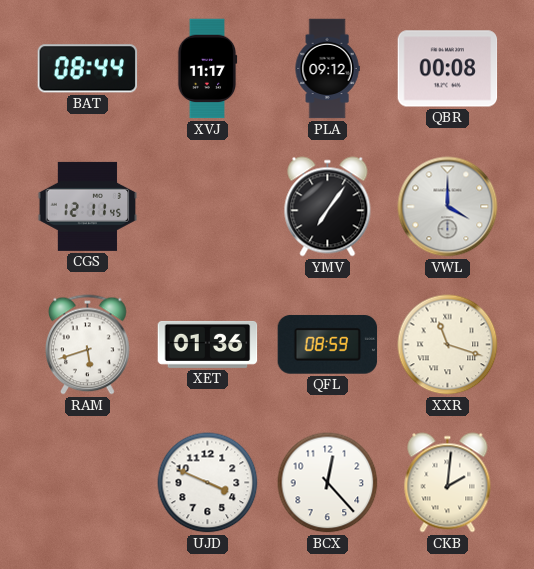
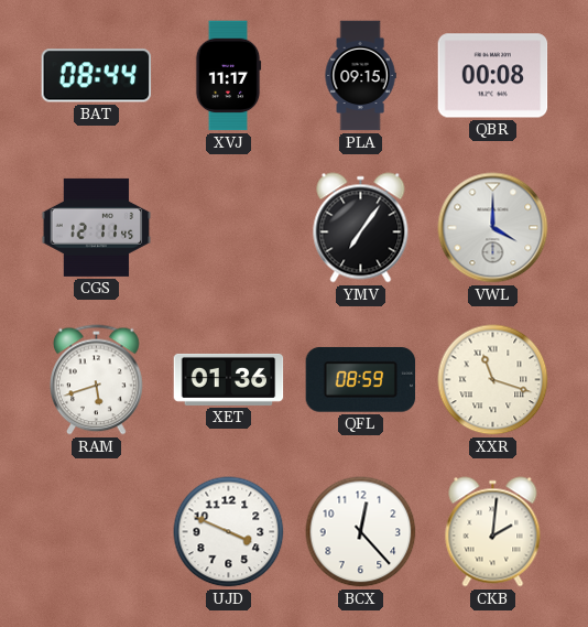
PLA: 09:12 -> 09:15 (360, 76)
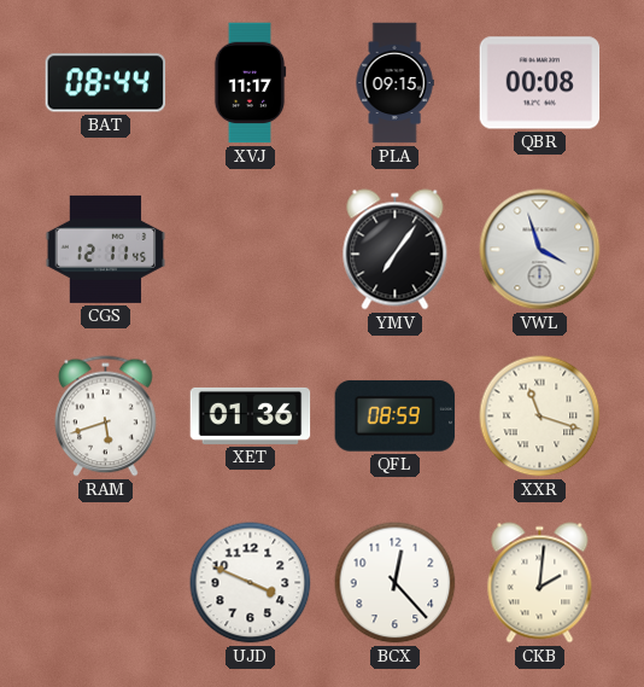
VWL: 4:00 -> 3:57 (540, 250)
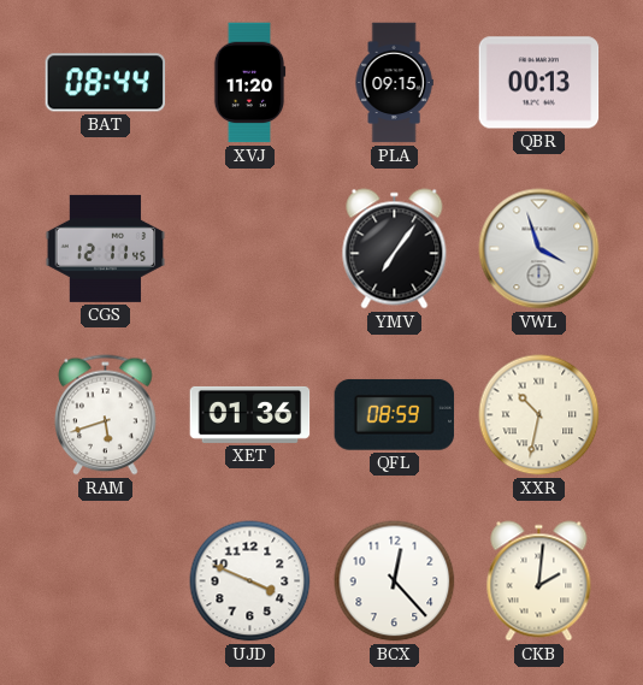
XVJ: 11:17 -> 11:20 (249, 83)
QBR: 00:08 -> 00:13 (539, 83)
XXR: 11:18 -> 10:32 (539, 415)
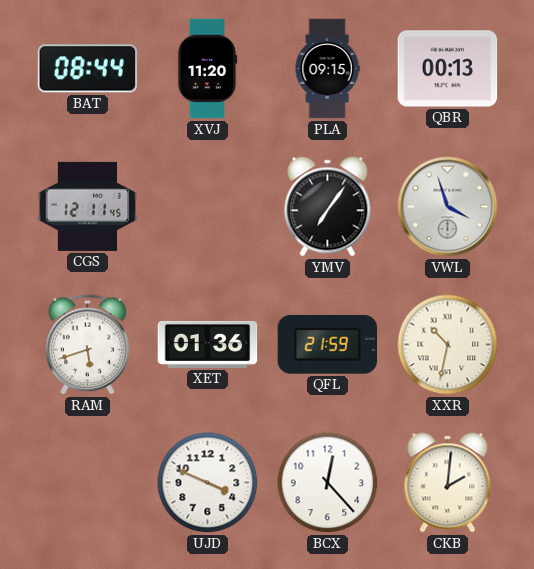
QFL: 08:59 -> 21:59 (328, 345)
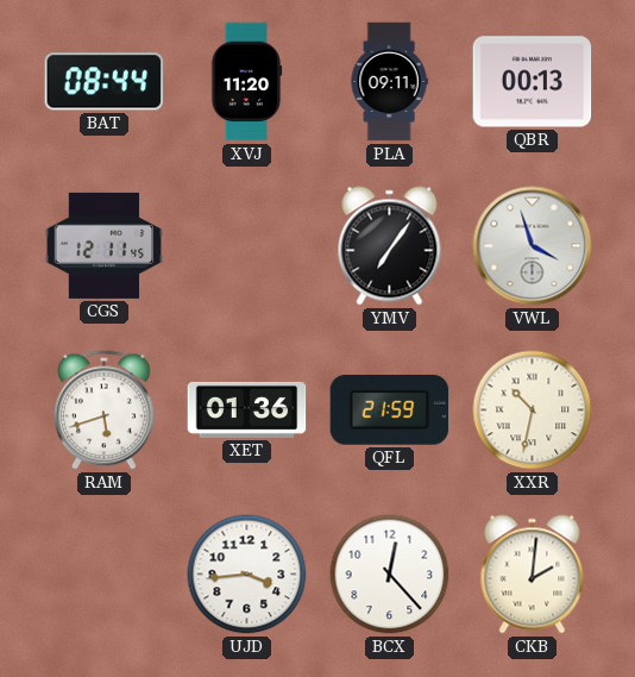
PLA: 09:15 -> 09:11 (389, 82)
UJD: 3:49 -> 3:44 (247, 575)
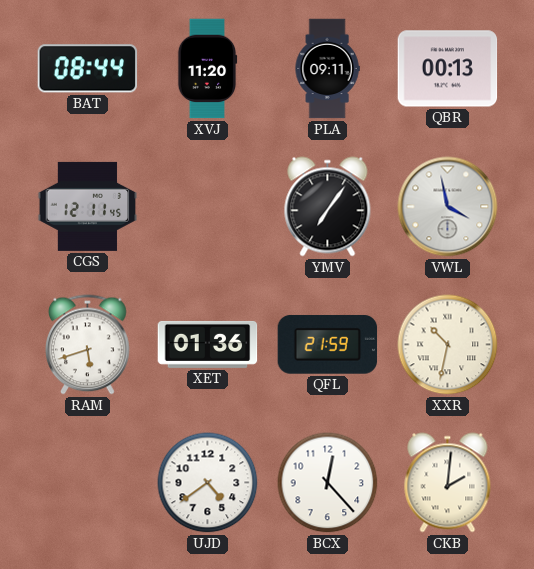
VWL: 3:57 -> 3:58 (448, 207)
UJD: 3:44 -> 4:39 (208, 483)
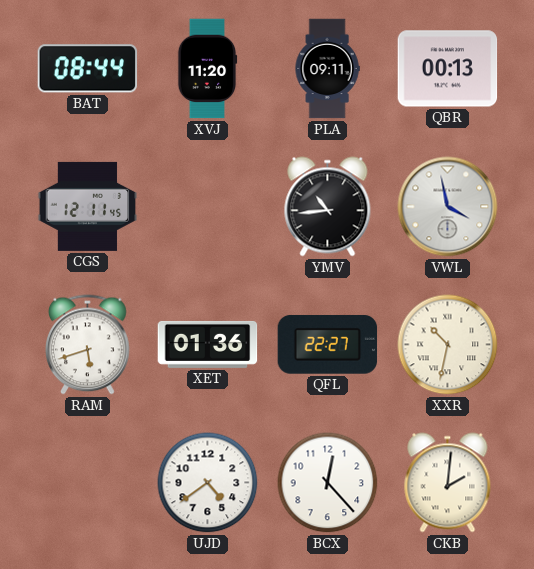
YMV: 7:06 -> 10:44 (328, 207)
QFL: 21:59 -> 22:27 (328, 345)
